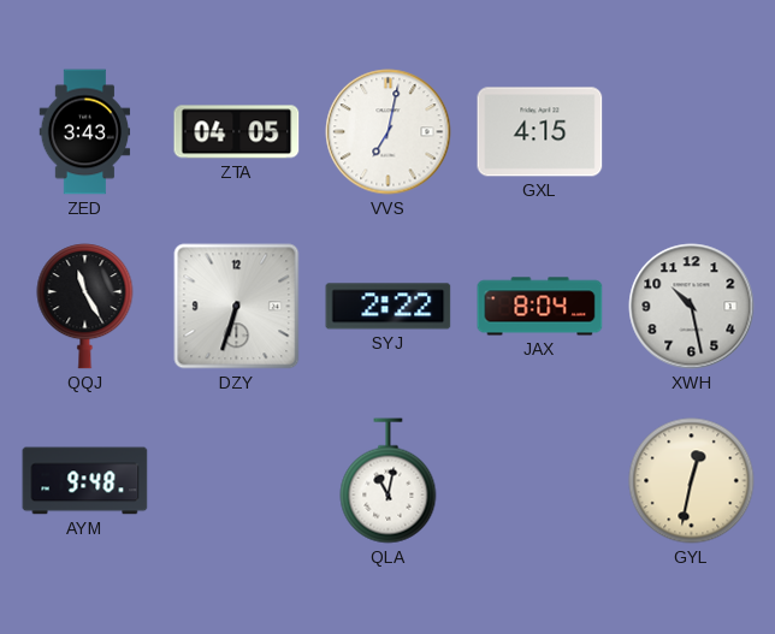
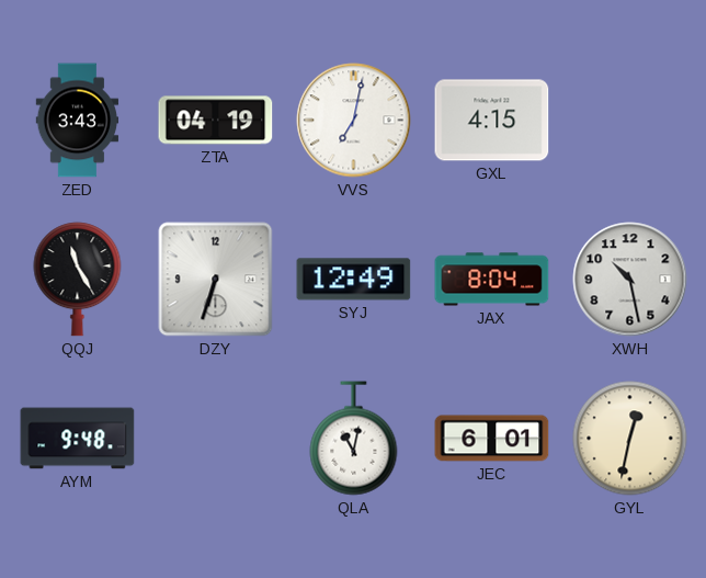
ZTA: 04:05 -> 04:19 (216, 121)
SYJ: 2:22 -> 12:49 (354, 280)
JEC: none -> 6:01 (492, 439)
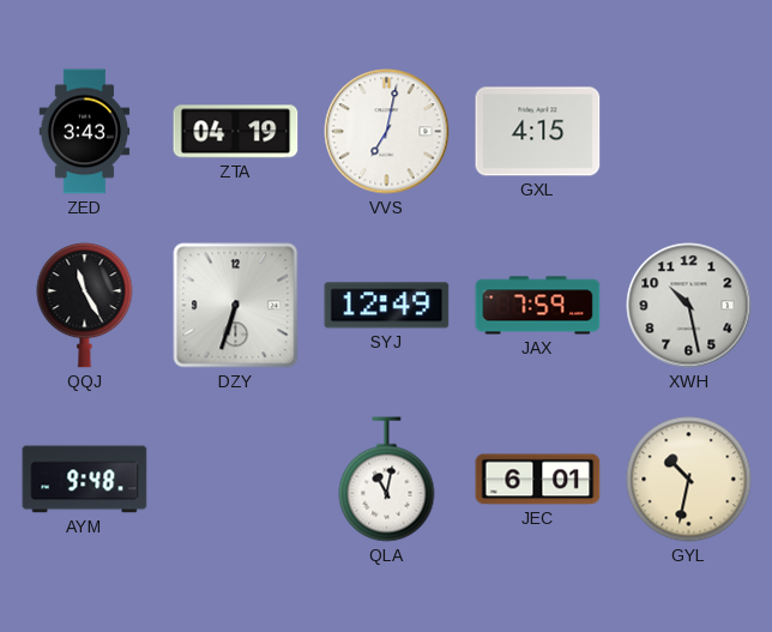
JAX: 8:04 -> 7:59 (538, 306)
GYL: 12:32 -> 10:32 (689, 480)
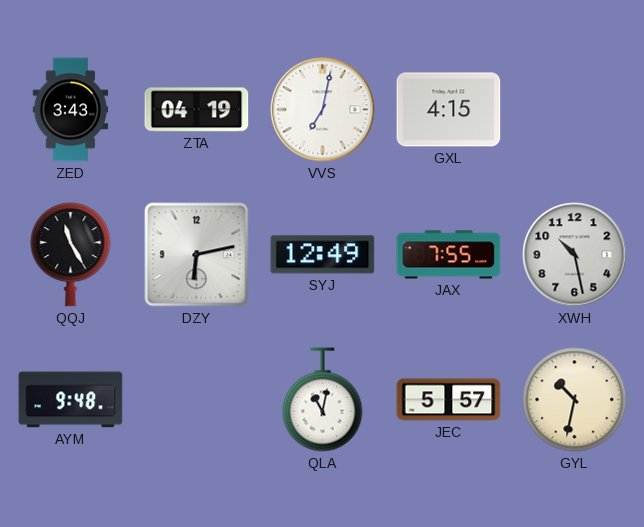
DZY: 6:33 -> 6:13 (197, 255)
JAX: 7:59 -> 7:55 (449, 255)
JEC: 6:01 -> 5:57 (449, 400)
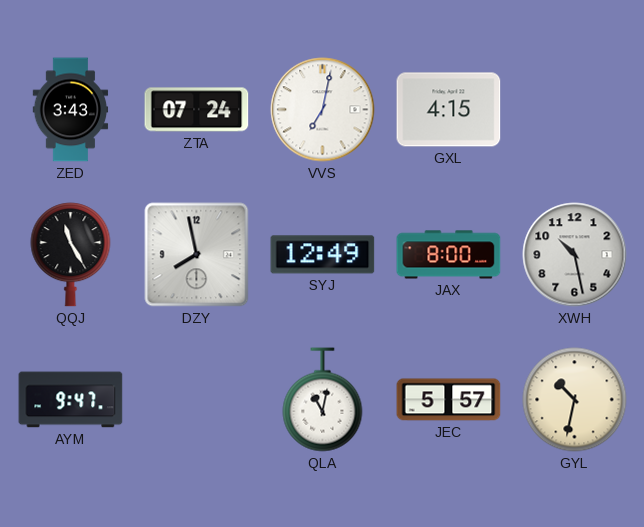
ZTA: 04:19 -> 07:24 (197, 110)
DZY: 6:13 -> 7:58 (197, 255)
JAX: 7:55 -> 8:00 (449, 255)
AYM: 9:48 -> 9:47 (71, 400)
